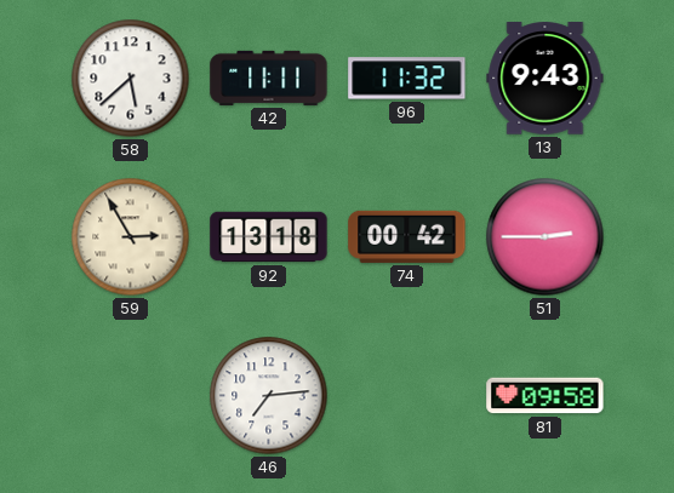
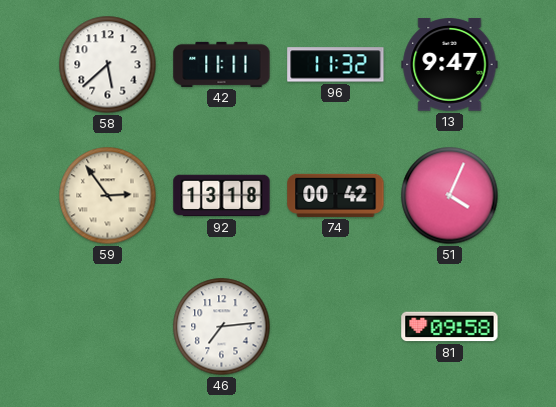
13: 9:43 -> 9:47 (450, 65)
59: 2:55 -> 2:54 (108, 196)
51: 2:45 -> 4:04 (450, 196)
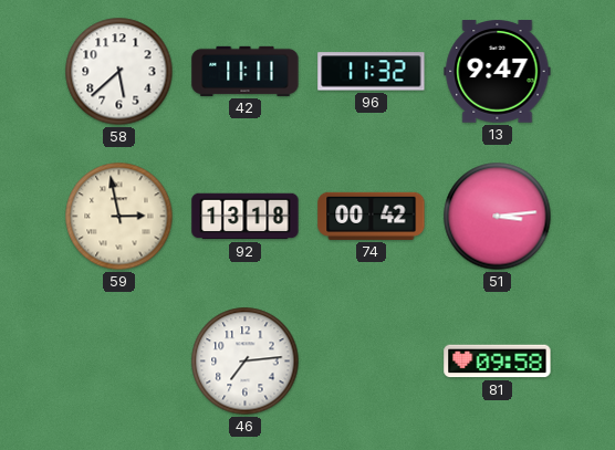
59: 2:54 -> 2:58 (119, 217)
51: 4:04 -> 3:14 (498, 217)
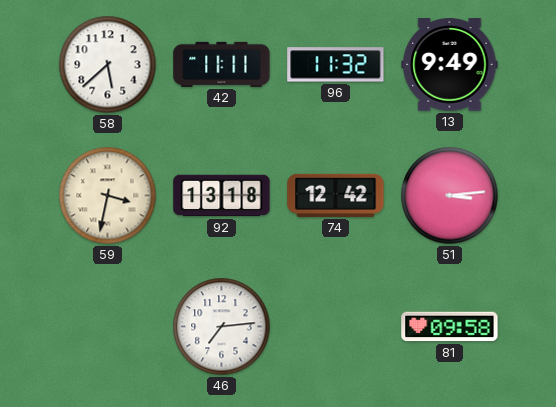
13: 9:47 -> 9:49 (450, 65)
59: 2:58 -> 3:32 (108, 196)
74: 00:42 -> 12:42 (336, 195)
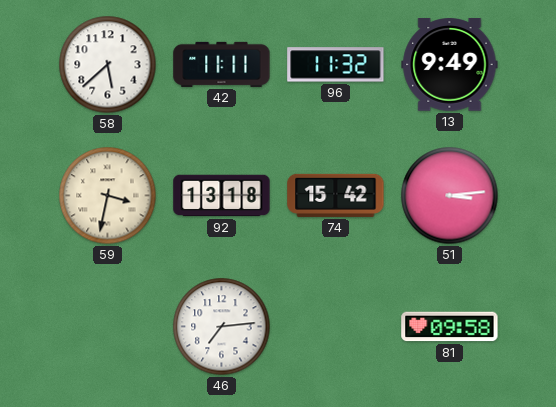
74: 12:42 -> 15:42 (336, 195)
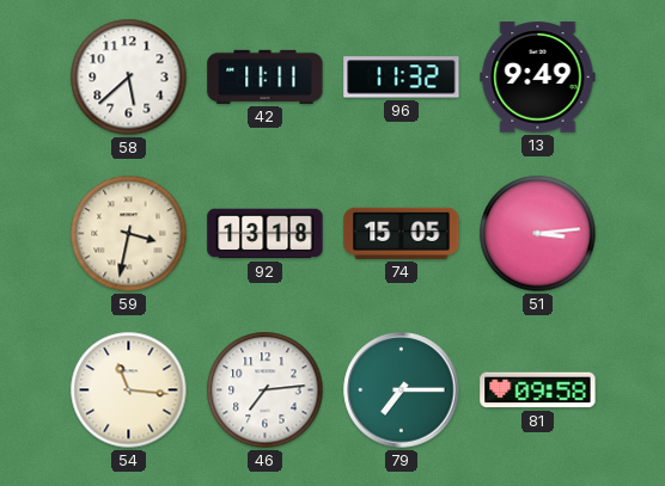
74: 15:42 -> 15:05 (402, 233)
54: none -> 11:16 (129, 390)
79: none -> 7:15 (402, 390)
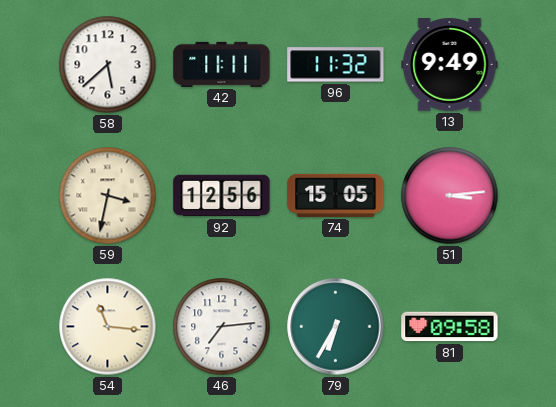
92: 13:18 -> 12:56 (222, 196)
79: 7:15 -> 6:35 (336, 327)
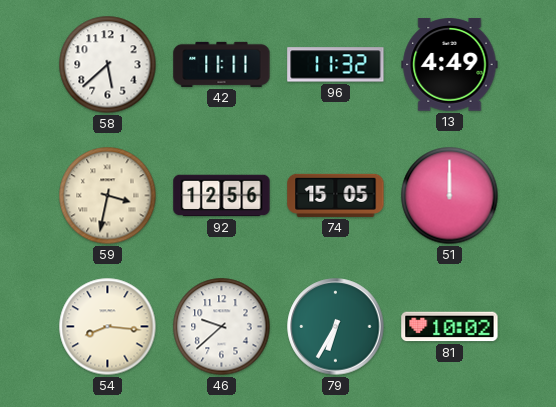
13: 9:49 -> 4:49 (450, 65)
51: 3:14 -> 12:00 (450, 196)
54: 11:16 -> 8:16 (108, 327)
46: 7:14 -> 9:38 (222, 327)
81: 09:58 -> 10:02 (450, 327)
